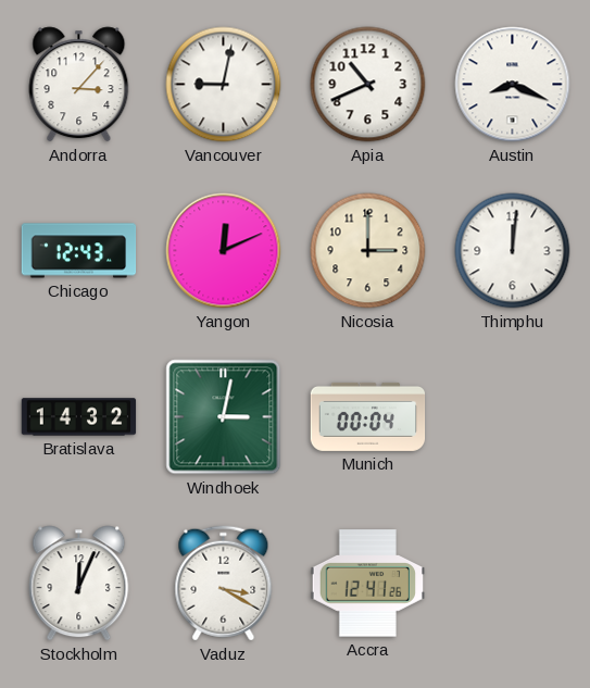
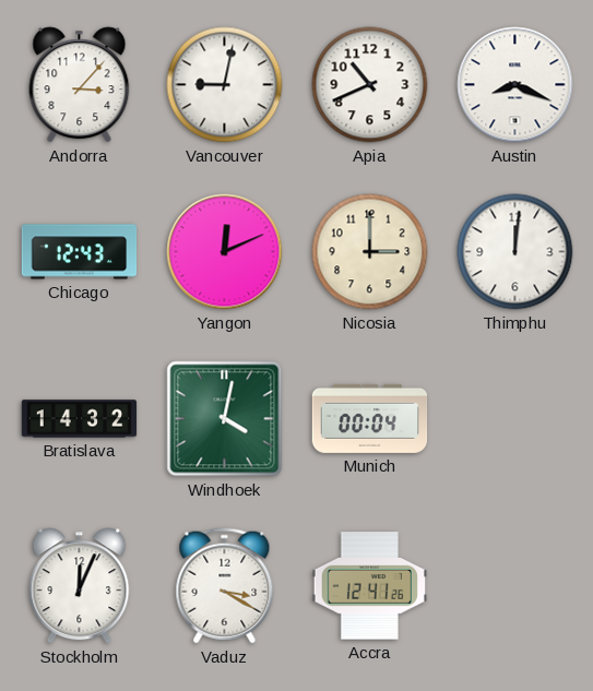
Windhoek: 3:02 -> 4:02 (225, 419)
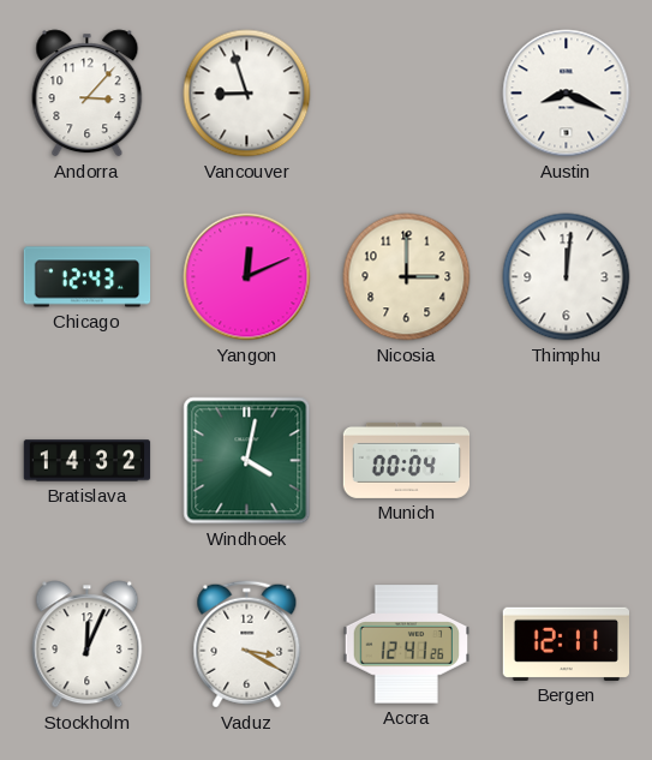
Vancouver: 9:02 -> 8:57 (247, 94)
Apia: 10:41 -> none (370, 85)
Bergen: none -> 12:11 (566, 644)
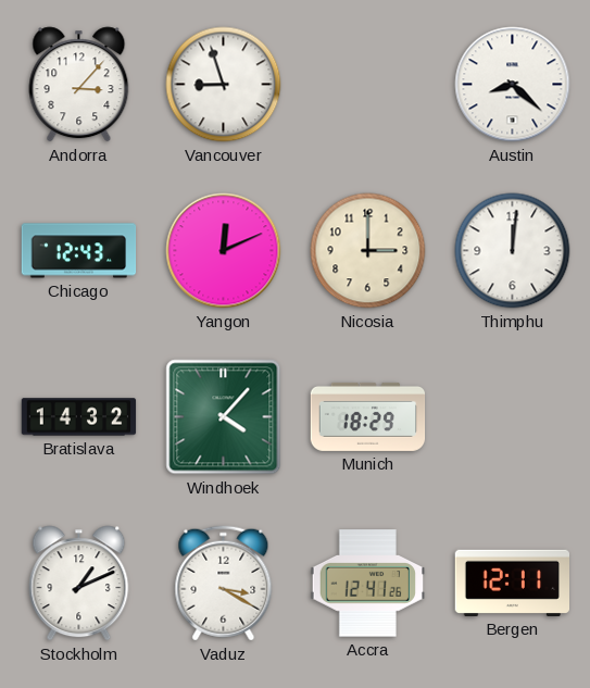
Austin: 8:19 -> 8:22 (513, 85)
Windhoek: 4:02 -> 4:07 (224, 417)
Munich: 00:04 -> 18:29 (368, 416)
Stockholm: 12:04 -> 1:11 (79, 584)
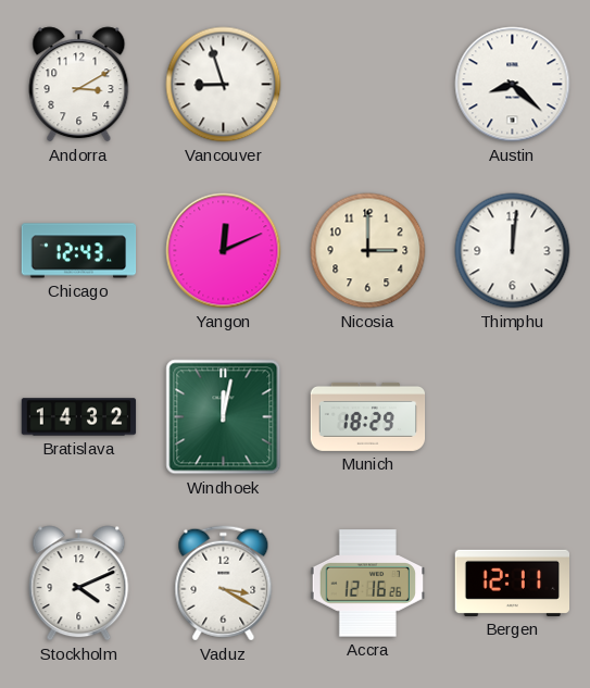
Andorra: 3:07 -> 3:10 (79, 85)
Windhoek: 4:07 -> 12:02 (224, 417)
Stockholm: 1:11 -> 4:11 (79, 584)
Accra: 12:41 -> 12:16 (368, 584)
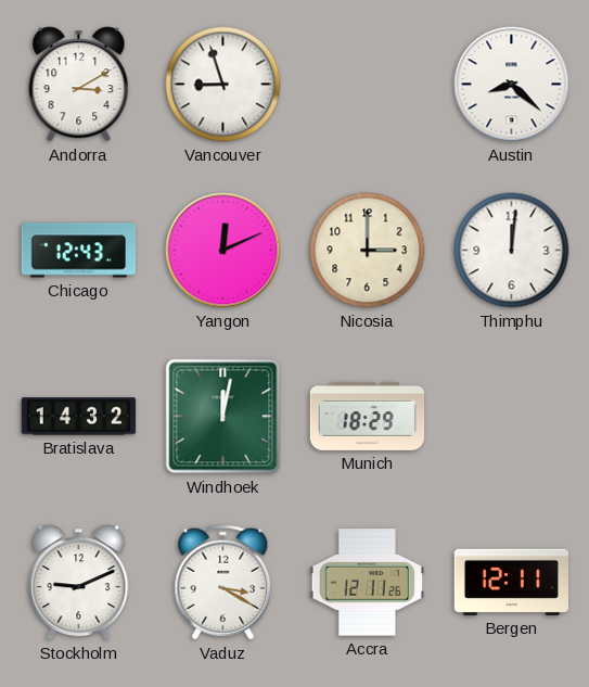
Stockholm: 4:11 -> 9:11 (79, 583)
Accra: 12:16 -> 12:11 (368, 583)
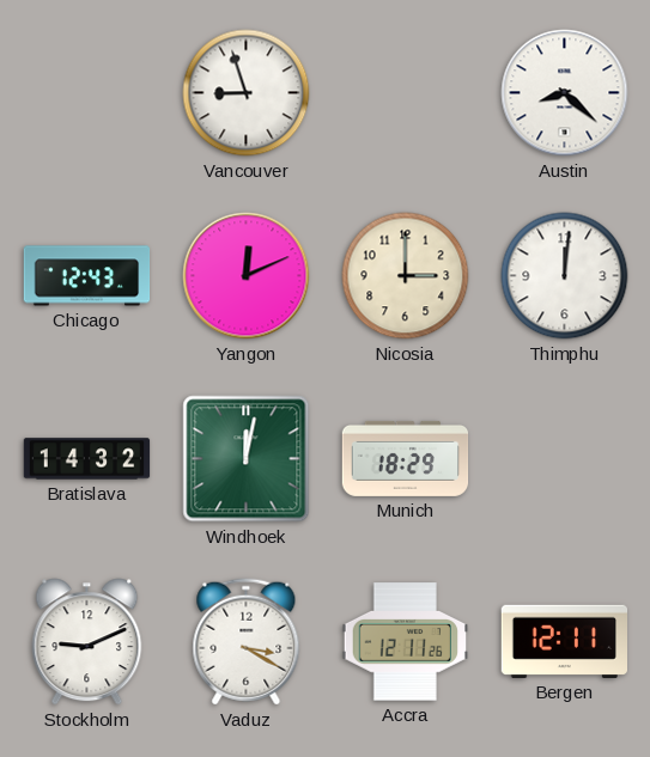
Andorra: 3:10 -> none (79, 85)
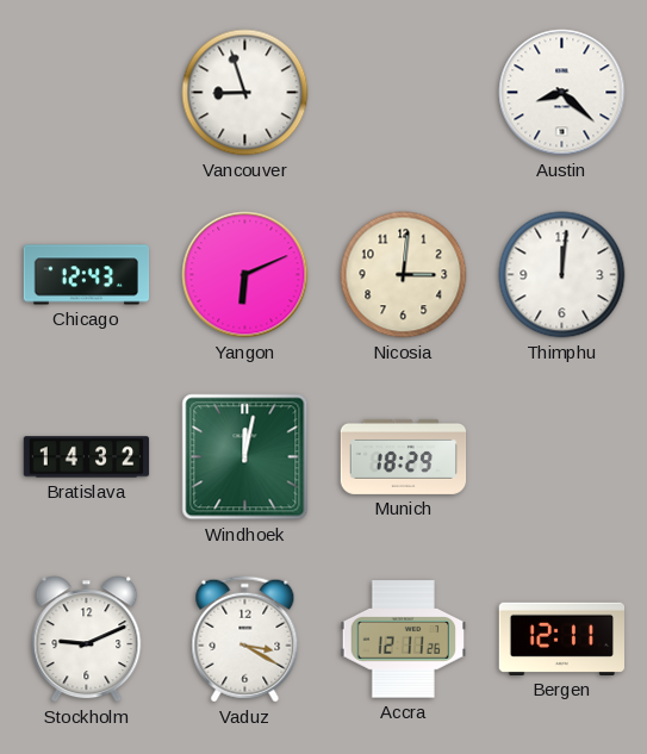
Yangon: 12:11 -> 6:11 (245, 275)
Nicosia: 3:00 -> 3:01 (404, 275)
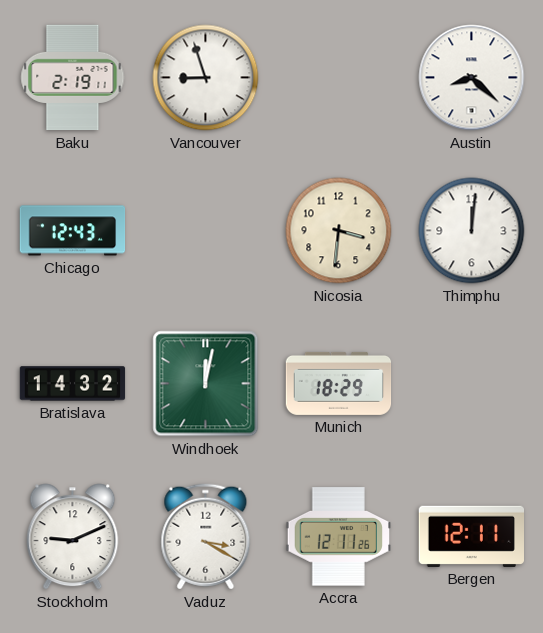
Baku: none -> 2:19 (73, 78)
Yangon: 6:11 -> none (245, 275)
Nicosia: 3:01 -> 3:31 (339, 231)
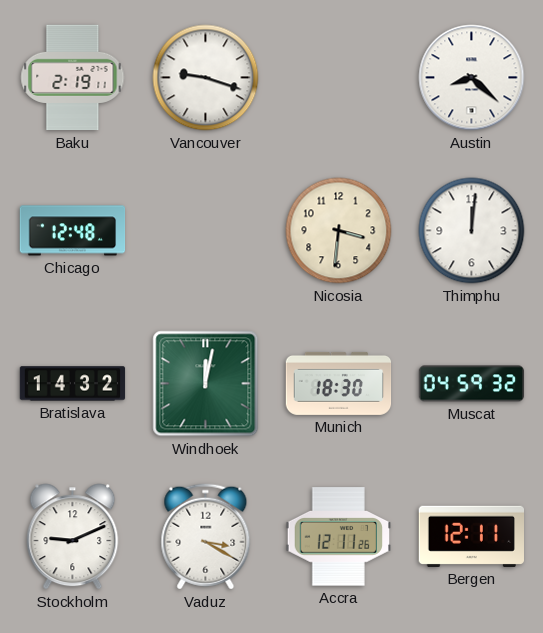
Vancouver: 8:57 -> 9:18 (206, 78)
Chicago: 12:43 -> 12:48 (73, 231)
Munich: 18:29 -> 18:30 (339, 383)
Muscat: none -> 04:59 (472, 384)
